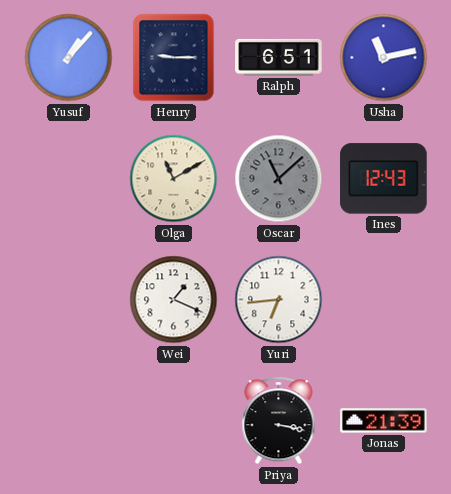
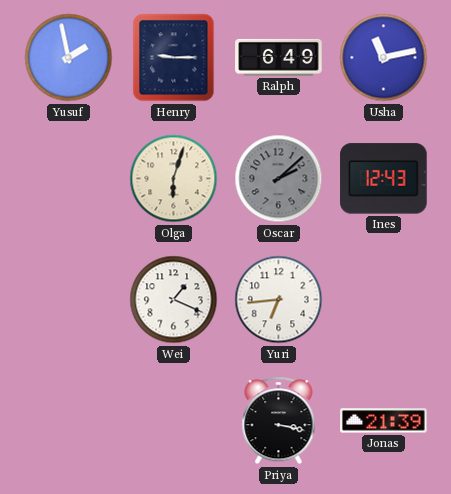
Yusuf: 1:07 -> 1:58 (69, 58)
Ralph: 6:51 -> 6:49 (279, 57)
Olga: 11:10 -> 6:03 (174, 179)
Oscar: 11:08 -> 2:08 (279, 179)
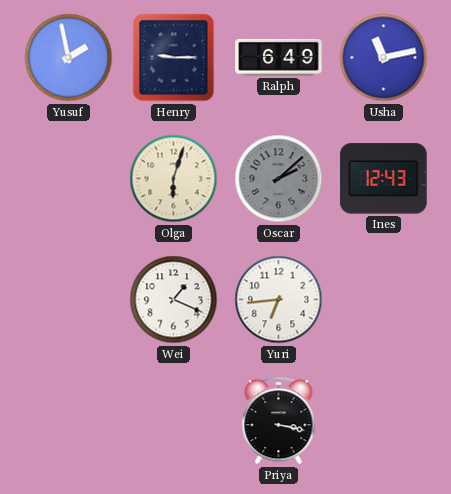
Jonas: 21:39 -> none (384, 421)
